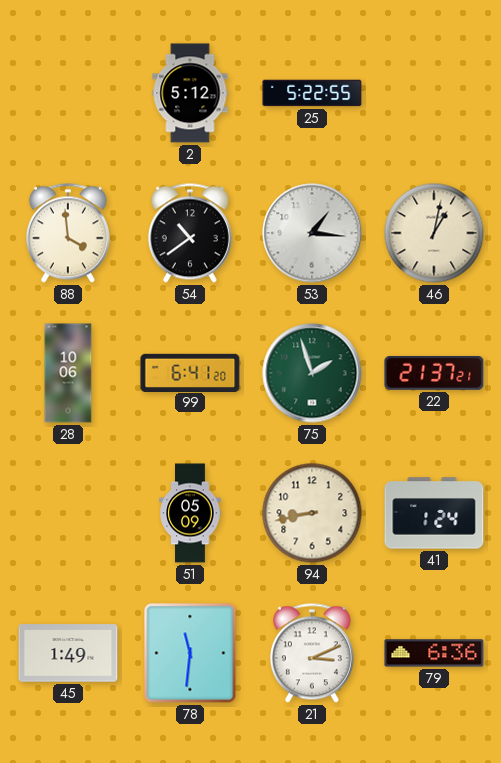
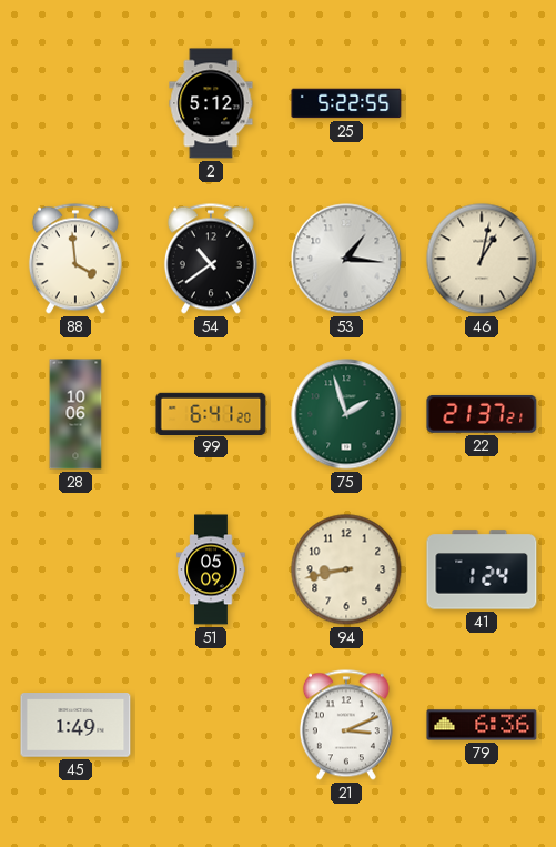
78: 11:31 -> none (190, 653)
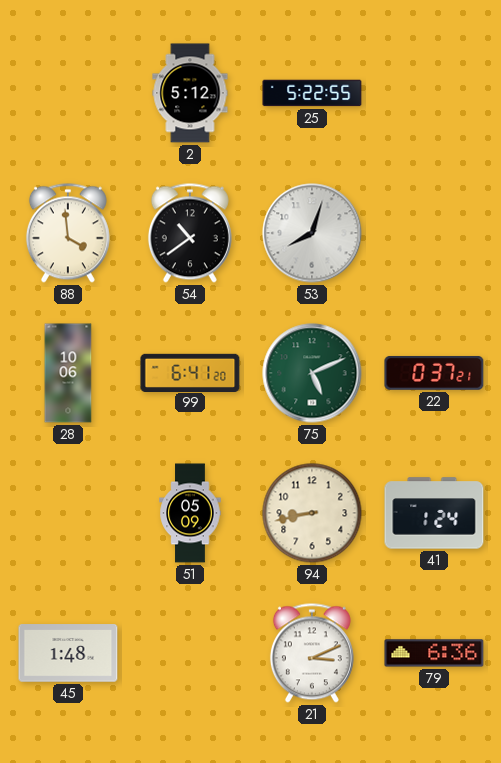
53: 1:16 -> 8:03 (312, 233)
46: 1:02 -> none (482, 259)
75: 1:57 -> 5:11 (312, 373)
22: 21:37 -> 0:37 (434, 373)
45: 1:49 -> 1:48 (68, 653)
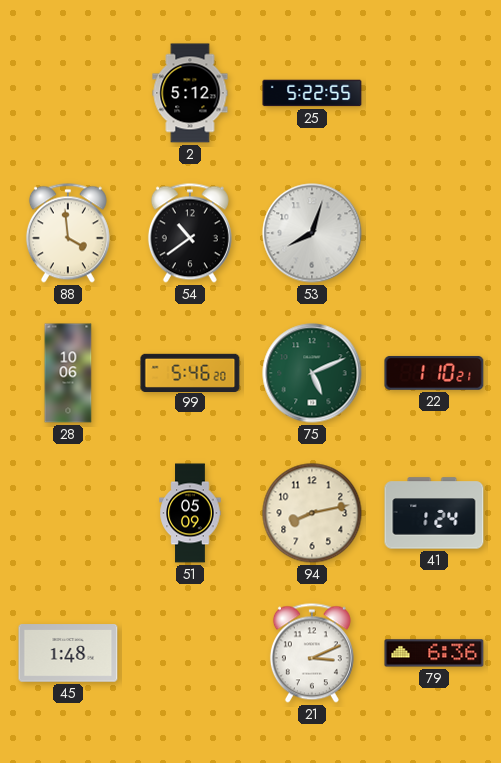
99: 6:41 -> 5:46 (190, 372)
22: 0:37 -> 1:10 (434, 373)
94: 8:43 -> 8:13 (312, 513)
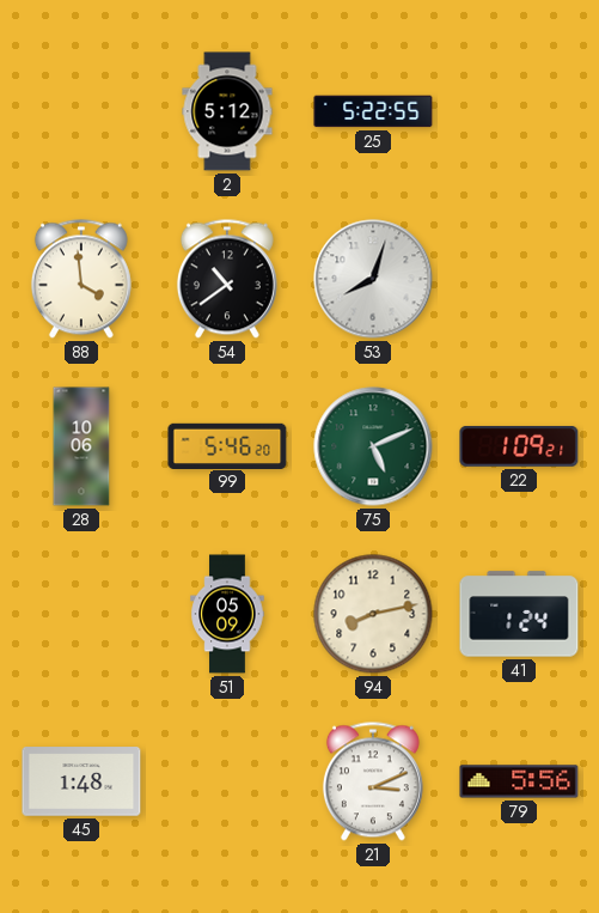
22: 1:10 -> 1:09 (519, 446)
79: 6:36 -> 5:56 (519, 781)
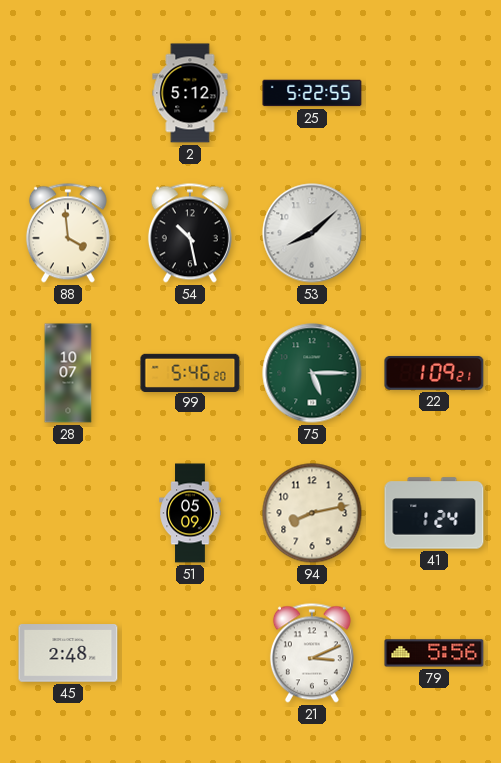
54: 10:39 -> 10:28 (190, 233)
53: 8:03 -> 8:08 (312, 233)
28: 10:06 -> 10:07 (68, 373)
75: 5:11 -> 5:15 (312, 373)
45: 1:48 -> 2:48 (68, 653)
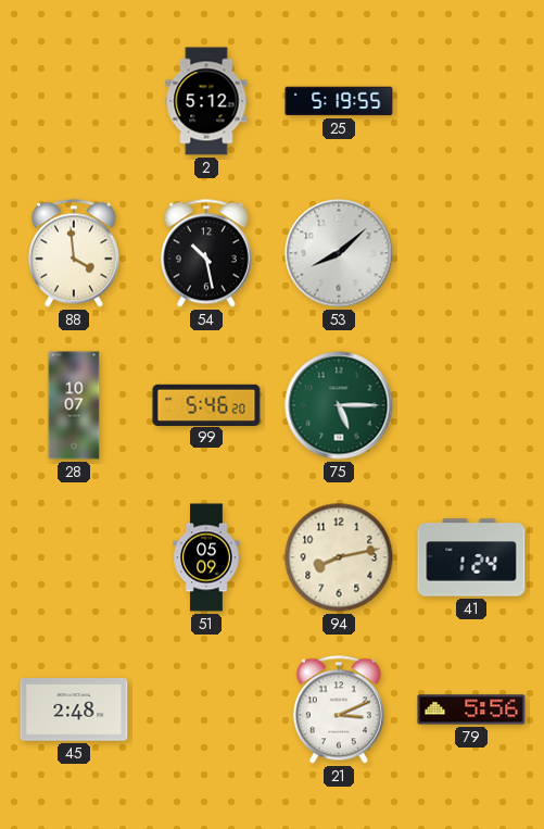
25: 5:22 -> 5:19 (339, 101)
22: 1:09 -> none (434, 373)
